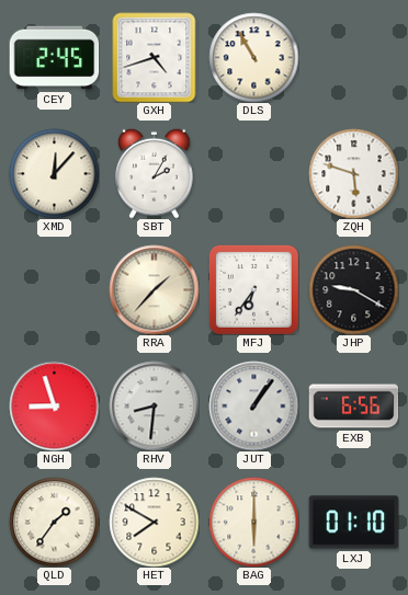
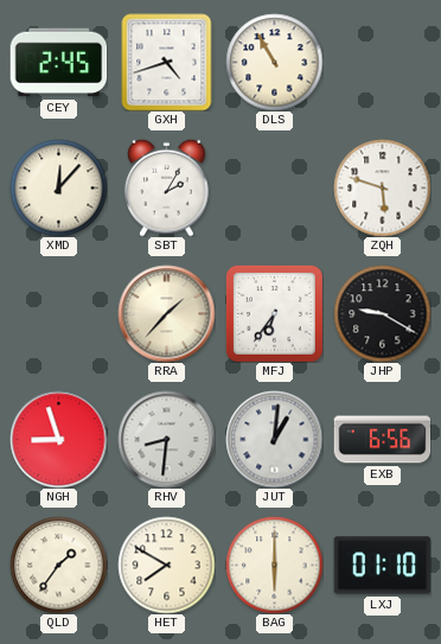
JUT: 1:06 -> 1:01 (274, 439)
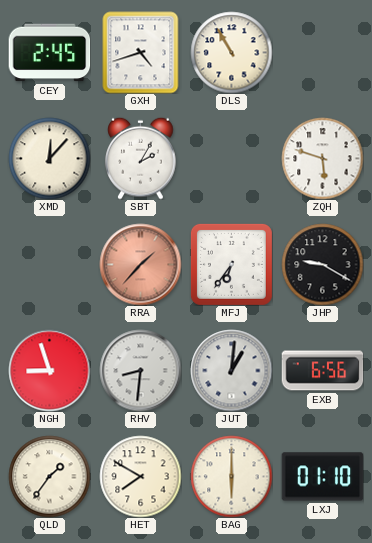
RRA dial: cream -> salmon (140, 264)
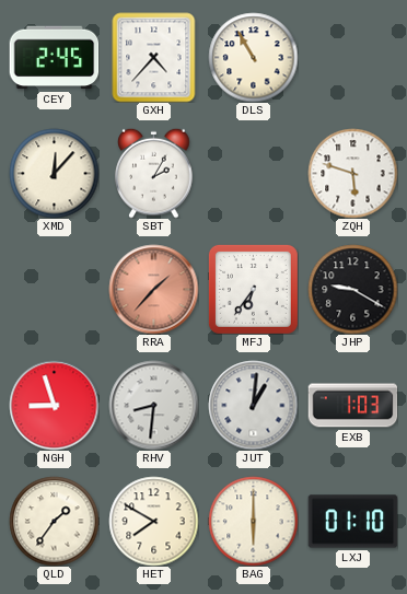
GXH: 4:42 -> 4:37 (154, 57)
EXB: 6:56 -> 1:03 (352, 406)
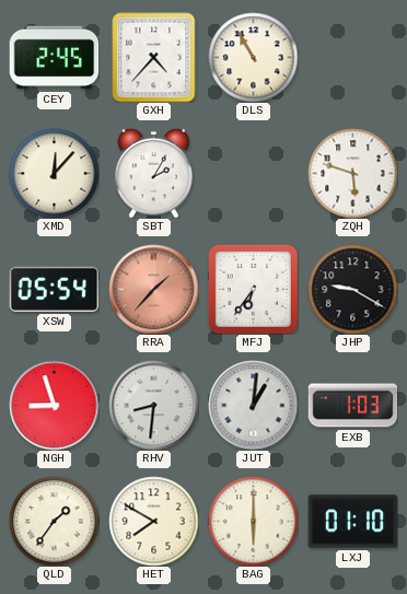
XSW: none -> 05:54 (54, 289)
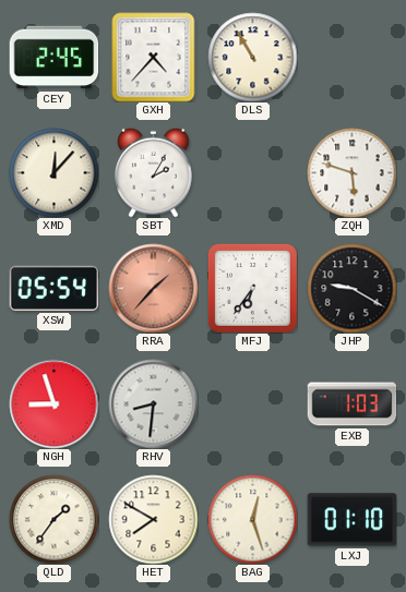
JUT: 1:01 -> none (253, 405)
BAG: 6:00 -> 12:27 (252, 519)
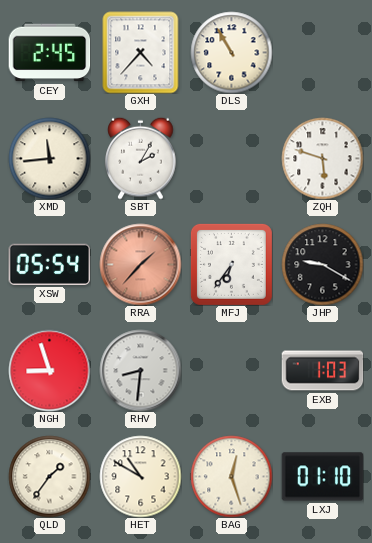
XMD: 12:07 -> 11:44 (49, 158)
HET: 7:50 -> 10:50 (140, 476)
